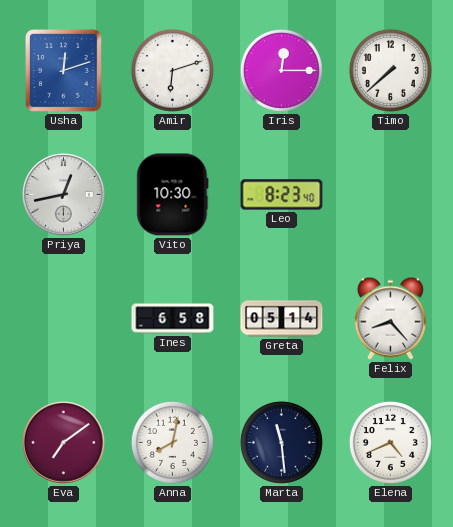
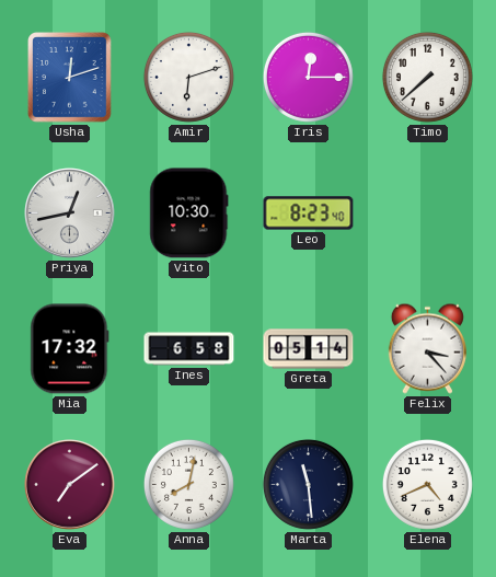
Mia: none -> 17:32 (70, 349)
Felix: 8:23 -> 3:23 (427, 348)
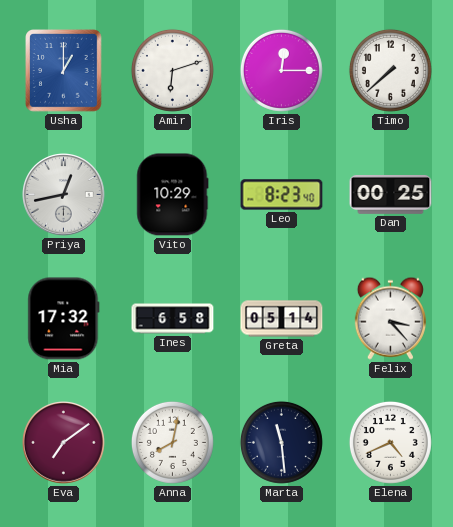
Usha: 12:12 -> 1:00 (64, 71)
Vito: 10:30 -> 10:29 (173, 195)
Dan: none -> 00:25 (391, 195)
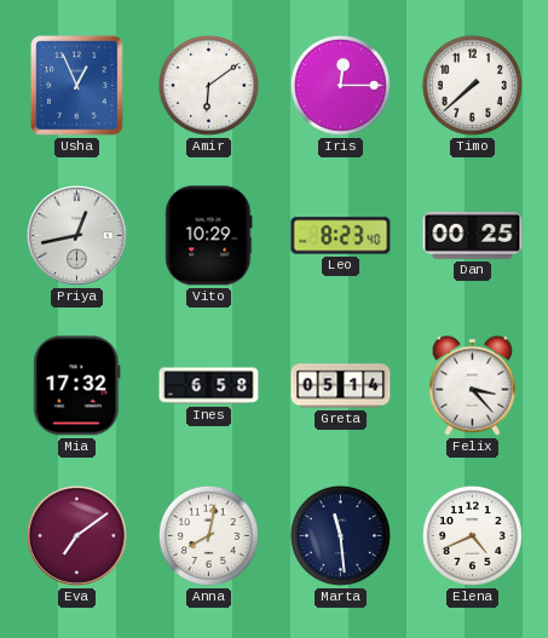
Usha: 1:00 -> 12:56 (77, 86)
Amir: 6:12 -> 6:09 (208, 85)
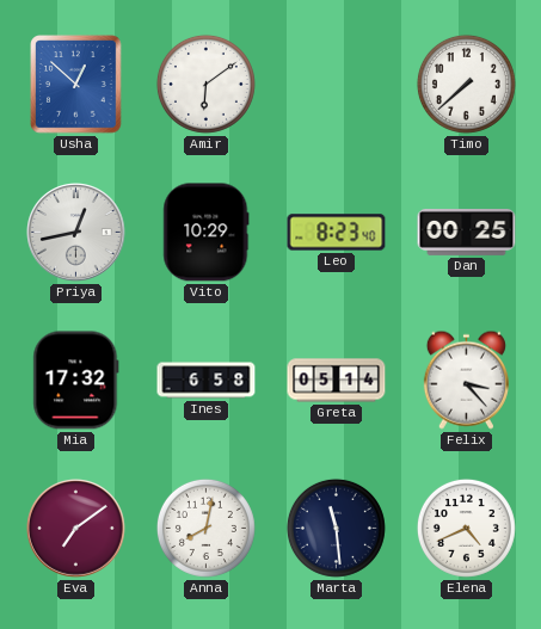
Usha: 12:56 -> 12:52 (76, 85)
Iris: 12:15 -> none (340, 85)
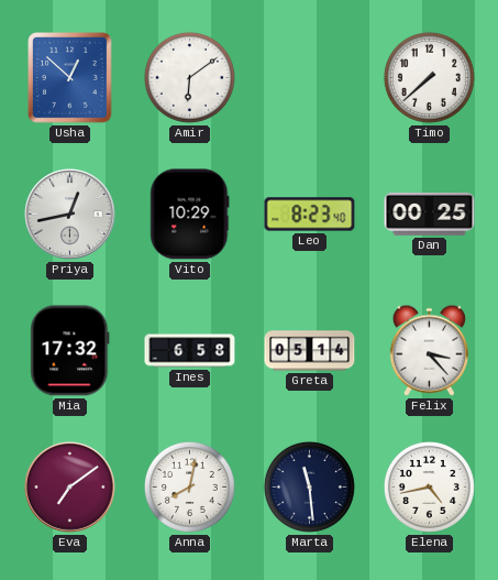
Elena: 4:41 -> 4:43 (429, 486)
